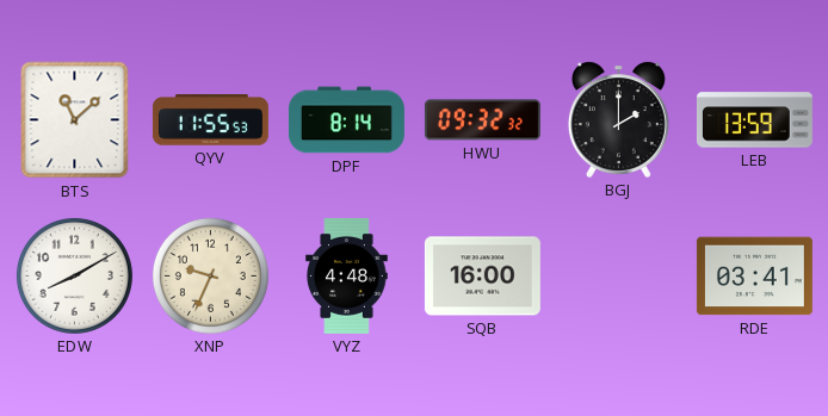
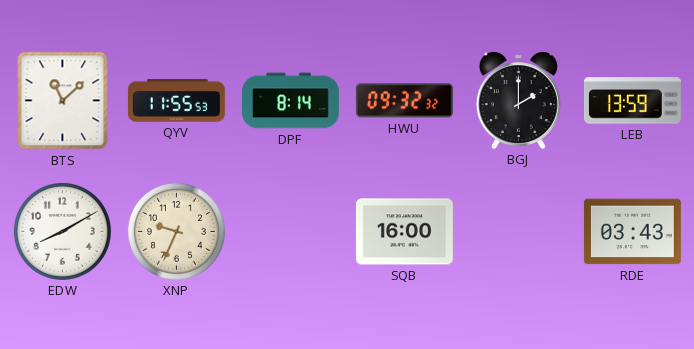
VYZ: 4:48 -> none (347, 275)
RDE: 03:41 -> 03:43 (632, 232)
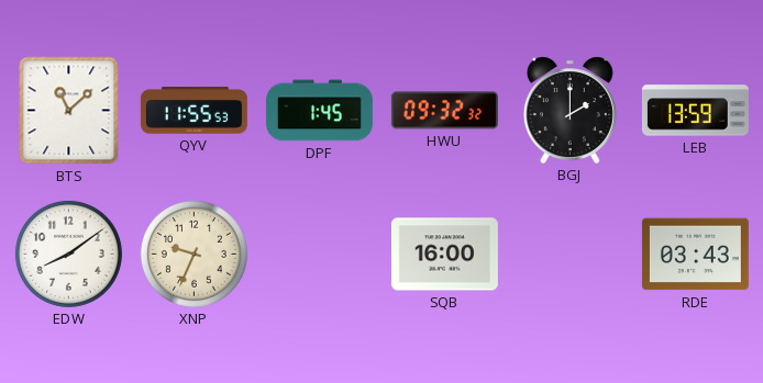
DPF: 8:14 -> 1:45 (319, 111)
EDW: 8:10 -> 8:09 (68, 254)
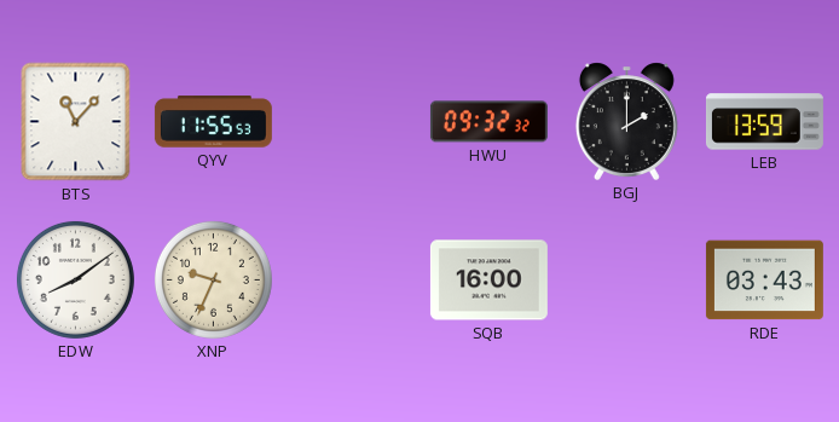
BTS: 11:08 -> 11:07 (76, 122)
DPF: 1:45 -> none (319, 111)
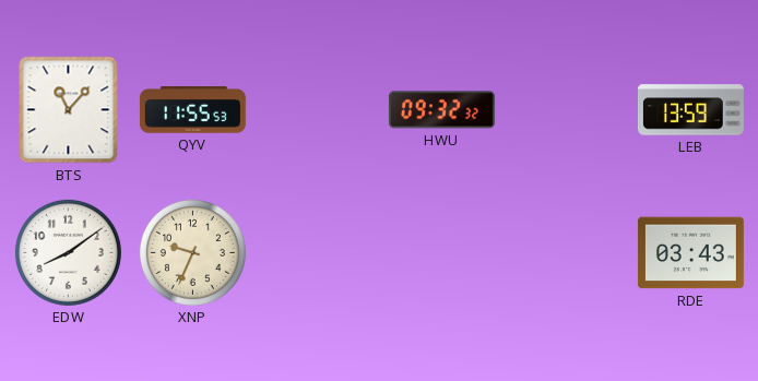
BGJ: 2:00 -> none (626, 121)
SQB: 16:00 -> none (488, 281)
